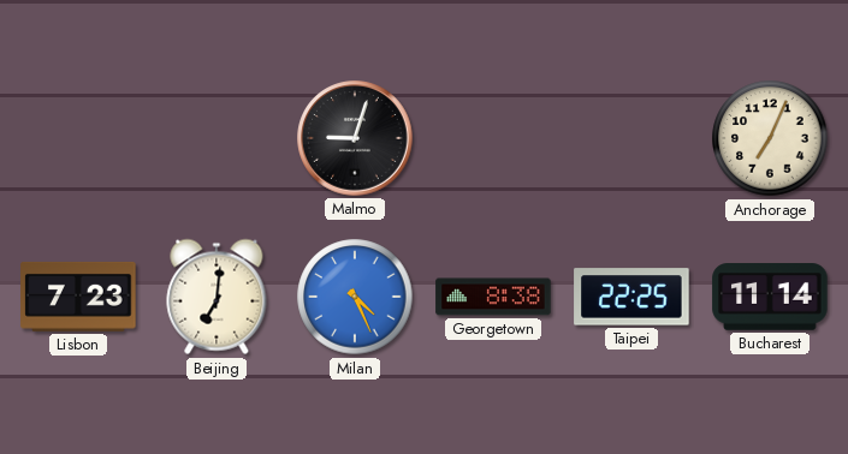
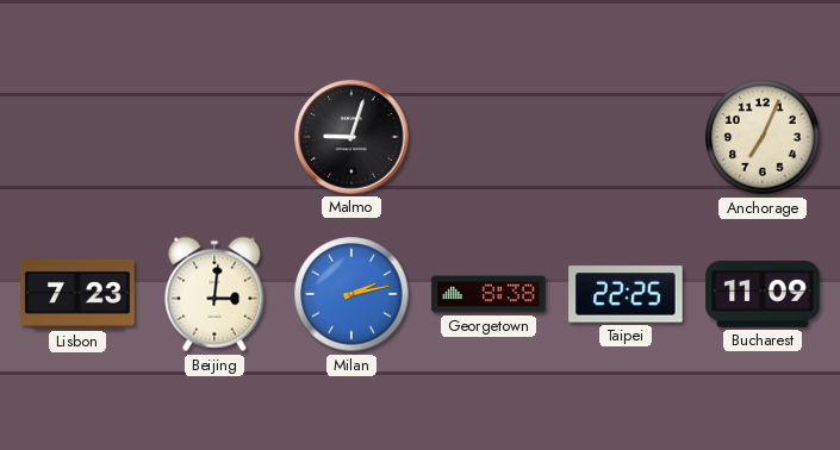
Beijing: 7:01 -> 3:01 (214, 294)
Milan: 4:26 -> 2:13 (351, 294)
Bucharest: 11:14 -> 11:09 (763, 294)
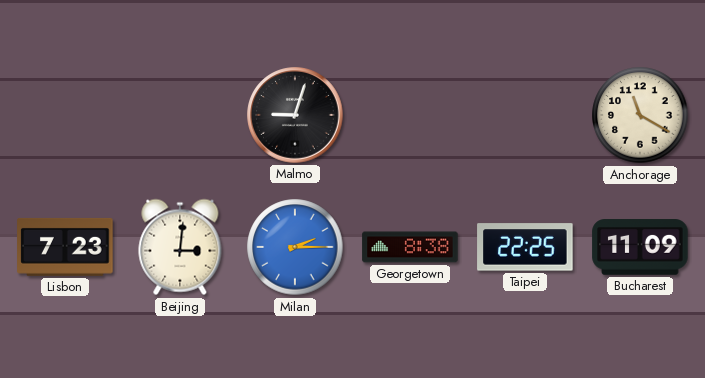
Anchorage: 7:04 -> 11:20 (640, 115)
Milan: 2:13 -> 2:15 (295, 247)
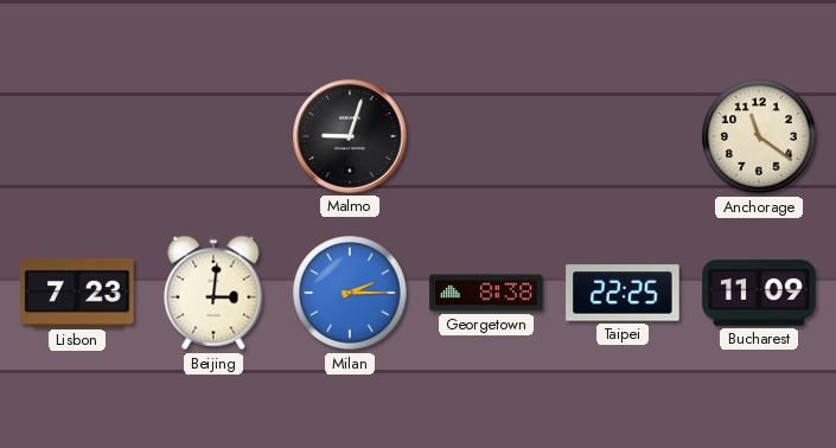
Anchorage: 11:20 -> 11:21 (759, 136)
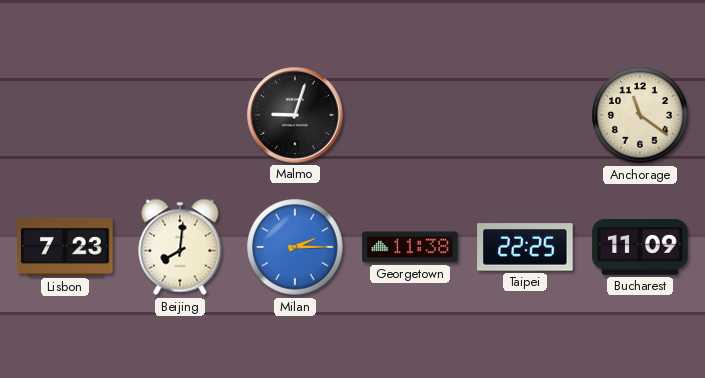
Beijing: 3:01 -> 8:01 (180, 247)
Georgetown: 8:38 -> 11:38 (410, 247)
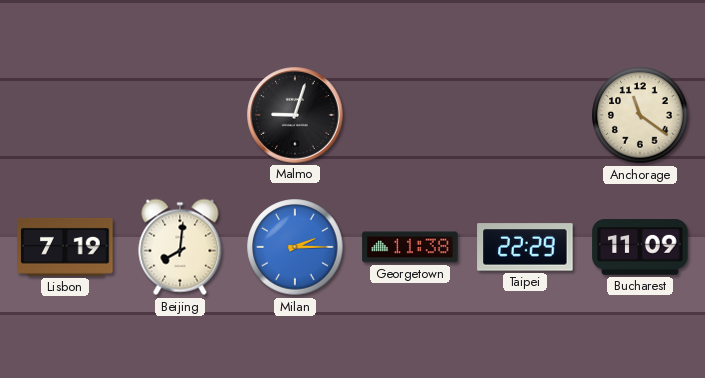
Lisbon: 7:23 -> 7:19 (65, 247)
Taipei: 22:25 -> 22:29 (525, 247)
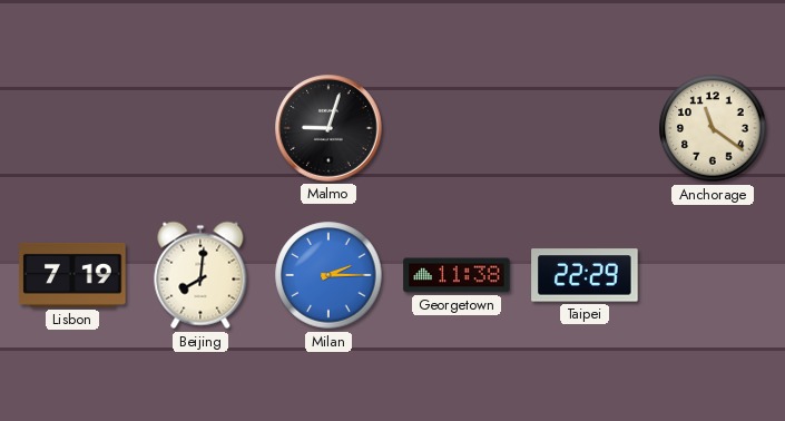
Bucharest: 11:09 -> none (640, 247)
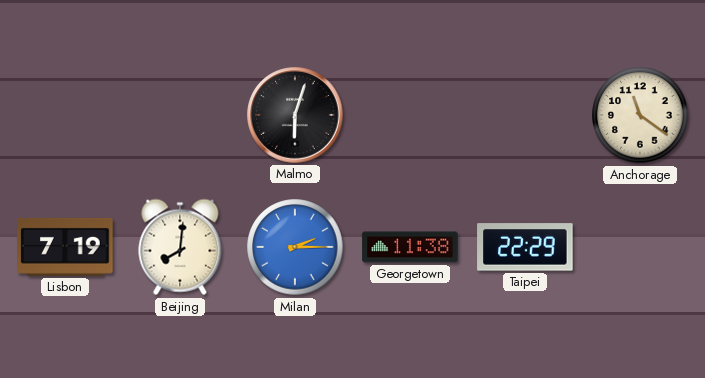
Malmo: 9:03 -> 6:03 (295, 115)
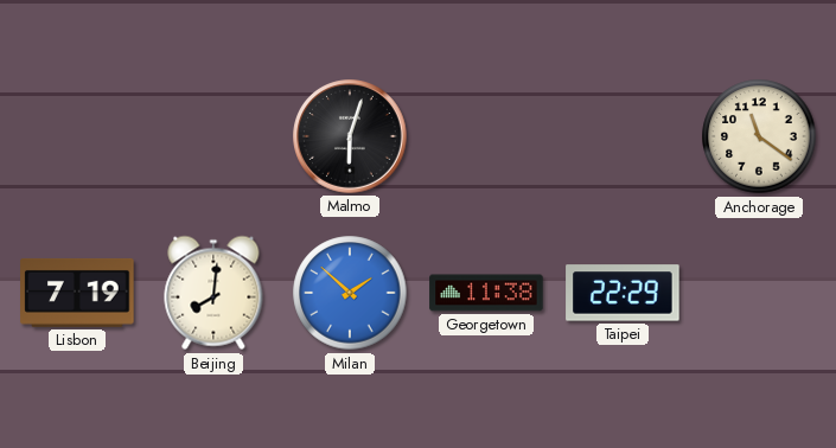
Milan: 2:15 -> 1:52 (350, 293)
